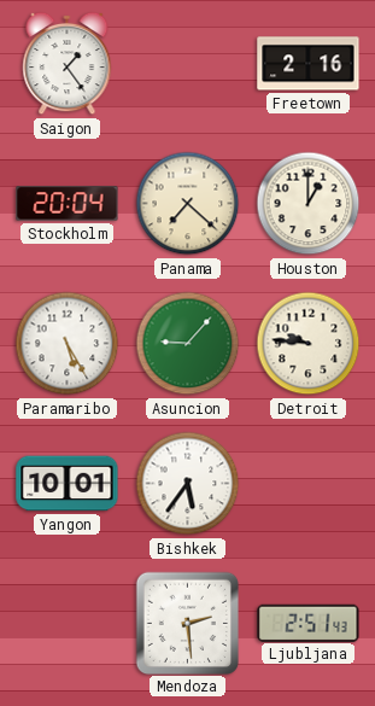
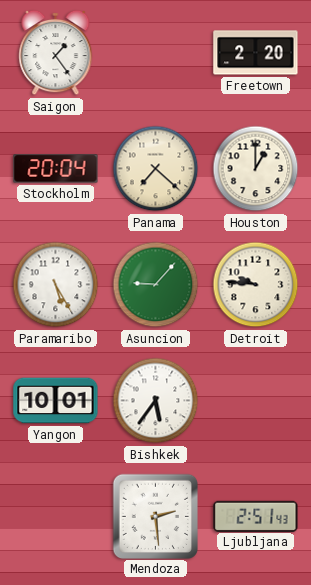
Freetown: 2:16 -> 2:20 (256, 53)
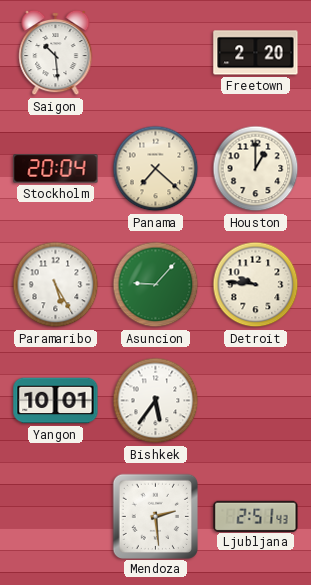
Saigon: 1:24 -> 10:29 (56, 53)
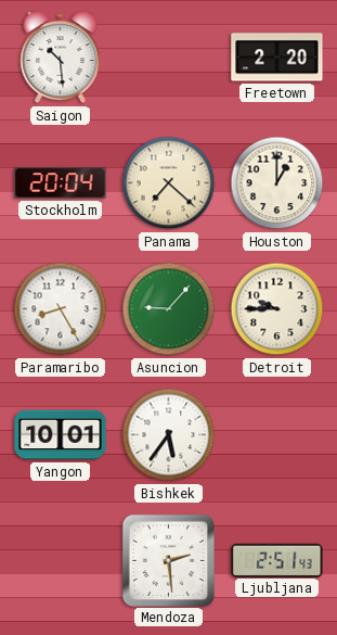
Paramaribo: 5:25 -> 8:25 (61, 309)
Detroit: 9:46 -> 9:45 (277, 309)
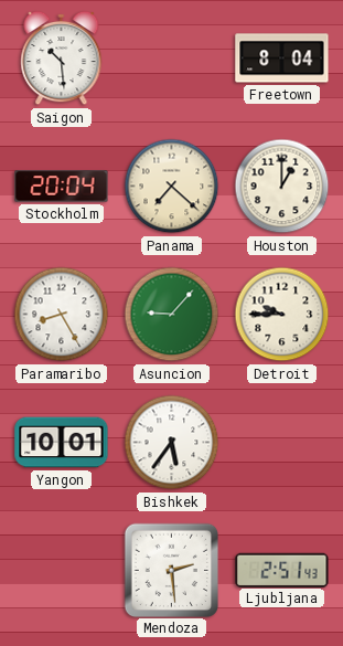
Freetown: 2:20 -> 8:04 (282, 59)
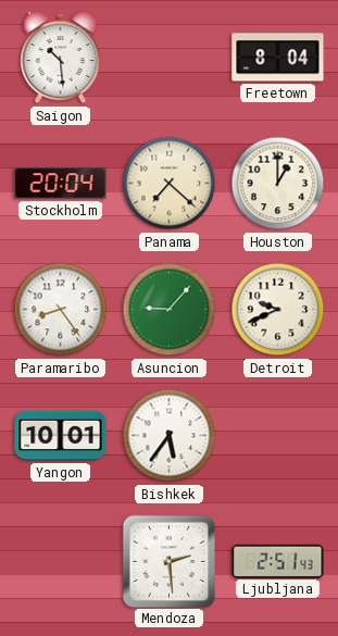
Paramaribo: 8:25 -> 8:24 (61, 310)
Detroit: 9:45 -> 9:41 (278, 310)
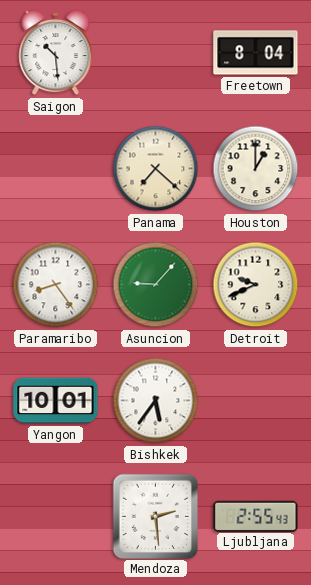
Stockholm: 20:04 -> none (61, 184)
Ljubljana: 2:51 -> 2:55 (256, 516)
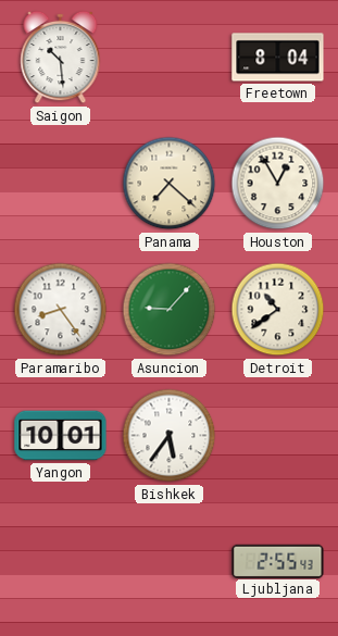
Houston: 1:00 -> 12:55 (278, 184)
Detroit: 9:41 -> 10:39 (278, 310)
Mendoza: 2:29 -> none (155, 516)
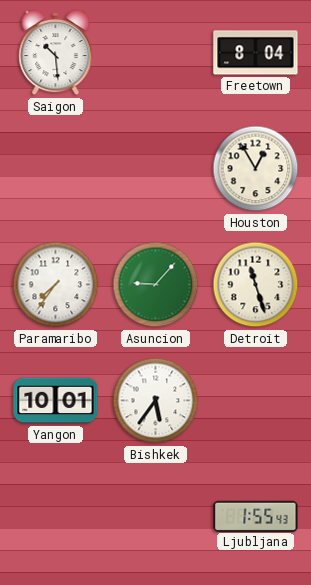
Panama: 7:22 -> none (170, 184)
Paramaribo: 8:24 -> 7:36 (56, 285)
Detroit: 10:39 -> 11:27 (256, 285)
Ljubljana: 2:55 -> 1:55 (256, 516)
